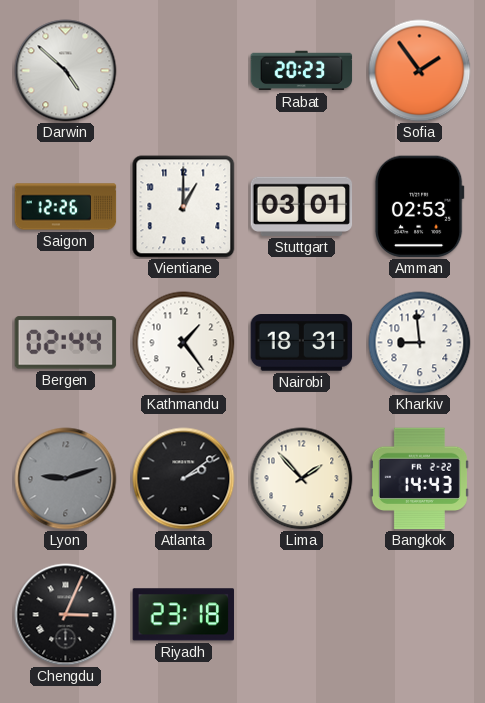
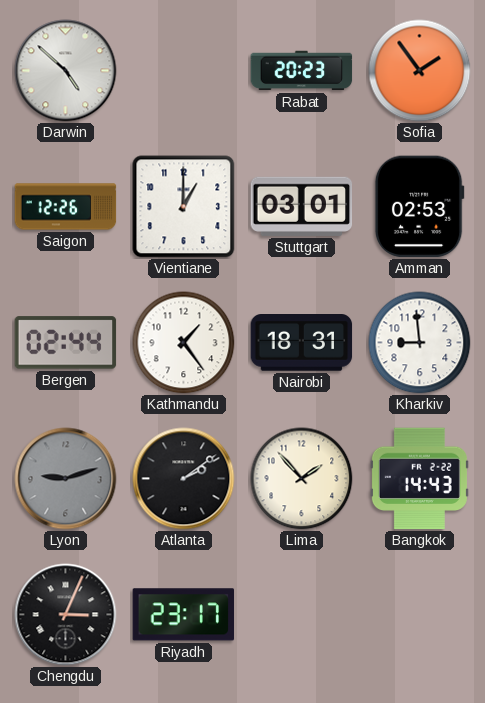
Riyadh: 23:18 -> 23:17 (184, 615)
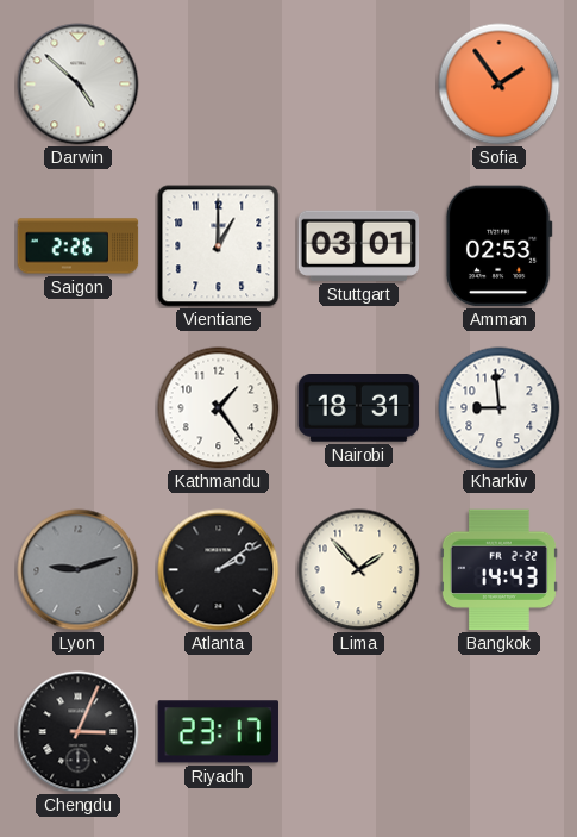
Rabat: 20:23 -> none (302, 71)
Saigon: 12:26 -> 2:26 (79, 246)
Bergen: 02:44 -> none (66, 343)
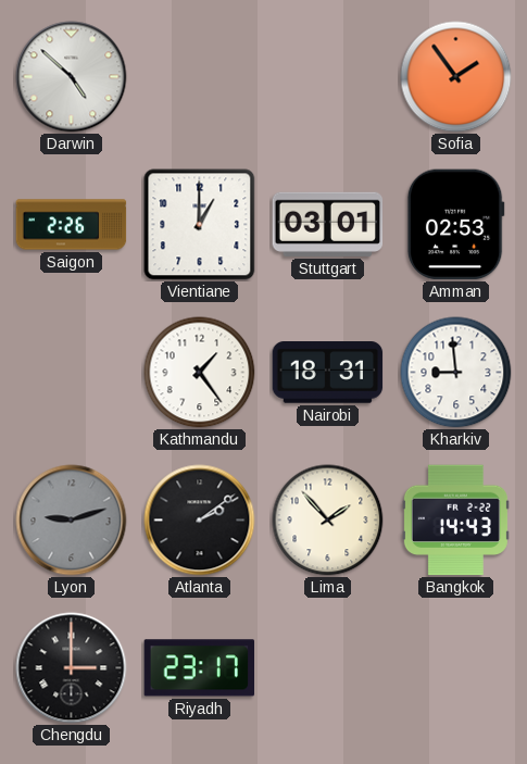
Chengdu: 3:04 -> 3:00 (72, 668)
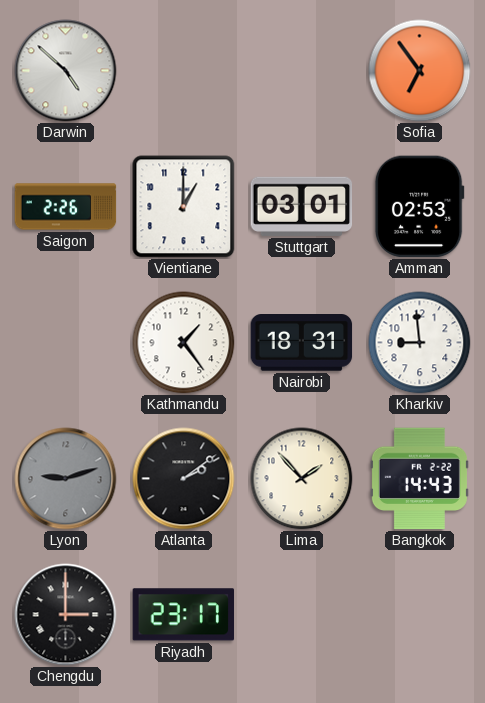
Sofia: 1:54 -> 6:54 (420, 71)
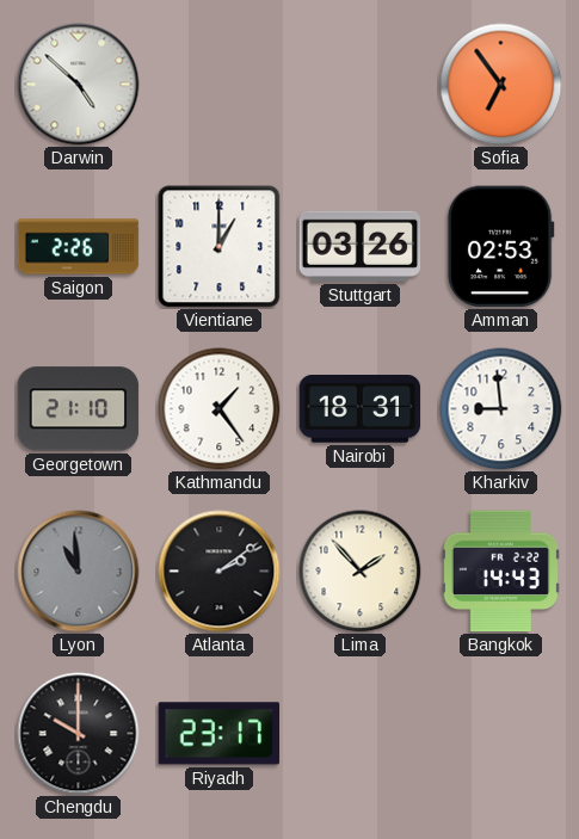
Stuttgart: 03:01 -> 03:26 (361, 246)
Georgetown: none -> 21:10 (79, 409)
Lyon: 9:12 -> 10:59 (79, 572)
Chengdu: 3:00 -> 10:00 (79, 734)
